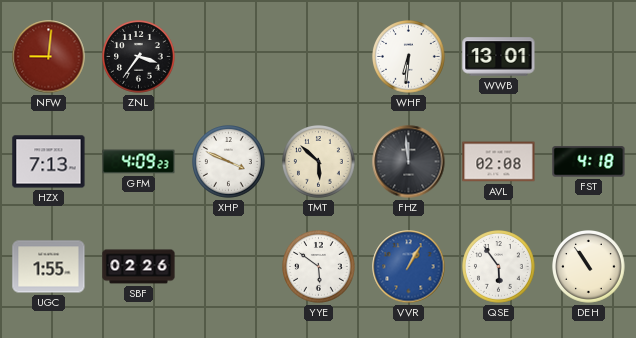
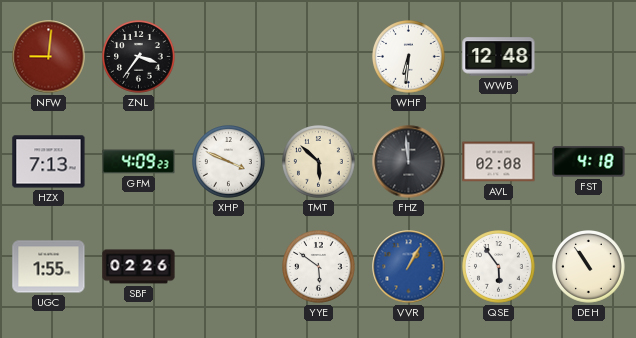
WWB: 13:01 -> 12:48 (499, 57)
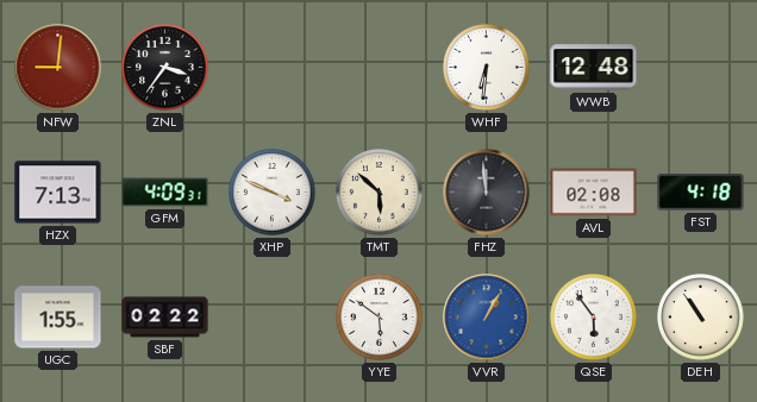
GFM: 4:09:23 -> 4:09:31 (165, 193)
SBF: 02:26 -> 02:22 (165, 318)
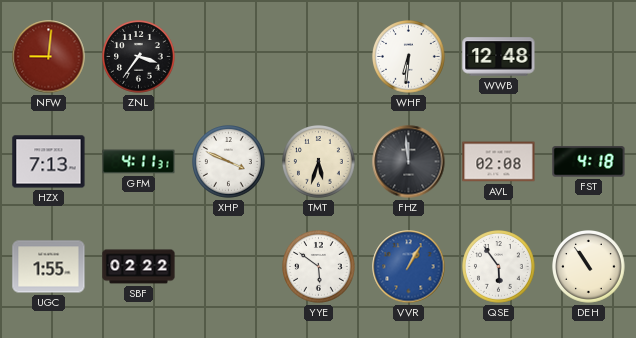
GFM: 4:09 -> 4:11 (139, 162)
TMT: 5:52 -> 5:33 (319, 162)
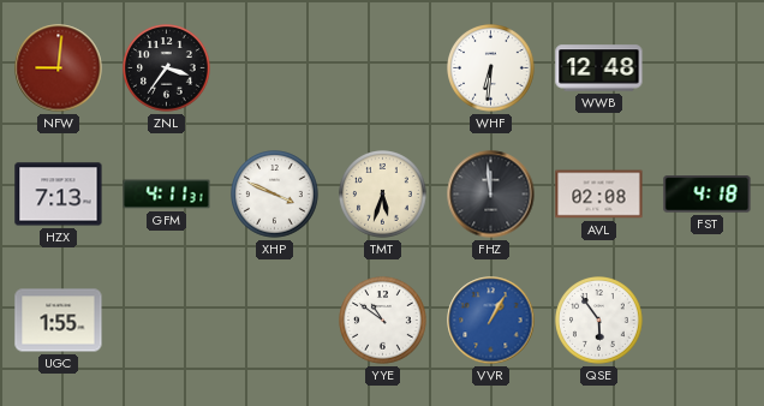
SBF: 02:22 -> none (139, 267)
YYE: 5:51 -> 10:51 (383, 321)
DEH: 10:54 -> none (589, 267)
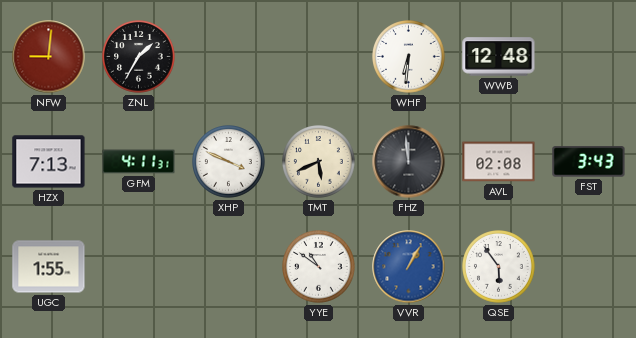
ZNL: 3:36 -> 1:35 (139, 57)
TMT: 5:33 -> 5:41 (319, 162)
FST: 4:18 -> 3:43 (589, 162)
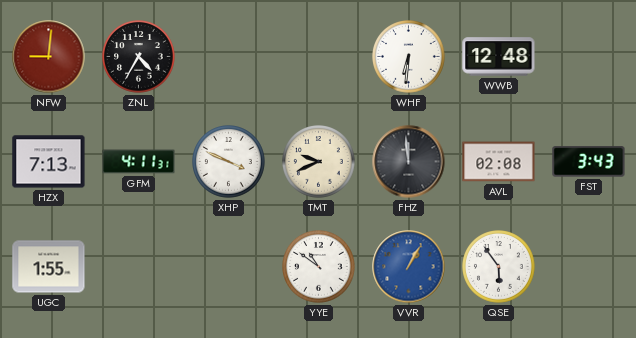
ZNL: 1:35 -> 4:35 (139, 57)
TMT: 5:41 -> 9:41 (319, 162)
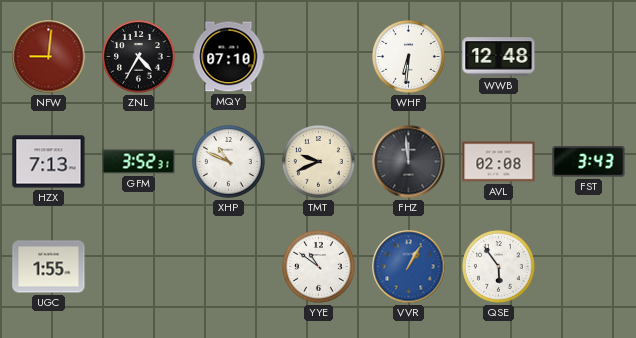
MQY: none -> 07:10 (229, 57)
GFM: 4:11 -> 3:52 (139, 162)
XHP: 3:49 -> 10:49 (229, 162)
